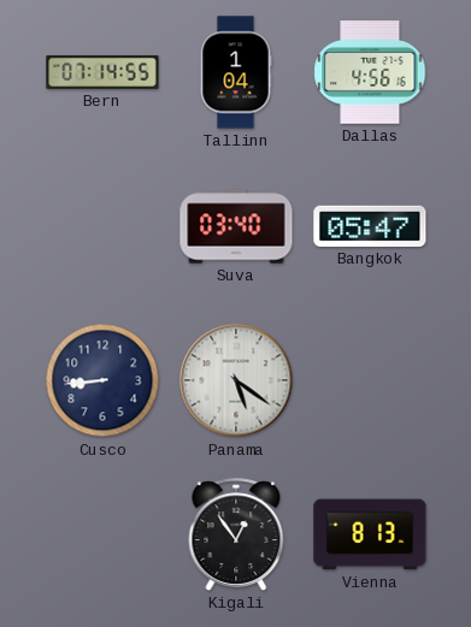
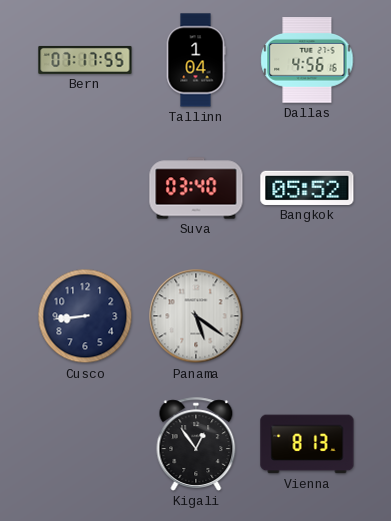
Bern: 07:14 -> 07:17 (85, 60)
Bangkok: 05:47 -> 05:52 (307, 188)
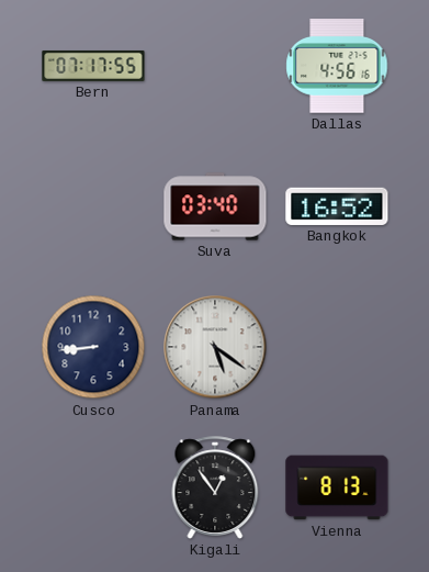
Tallinn: 1:04 -> none (196, 60)
Bangkok: 05:52 -> 16:52 (337, 206)
